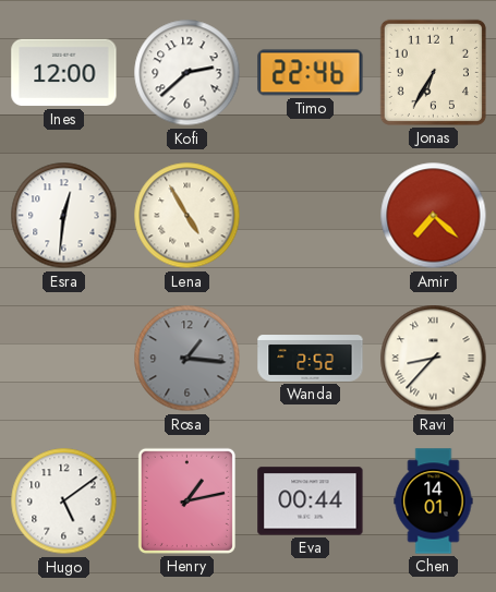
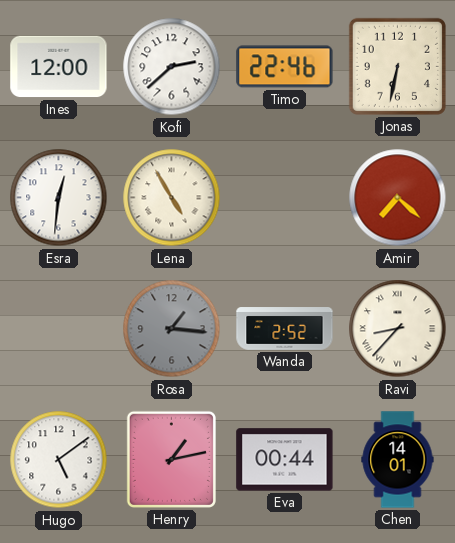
Jonas: 6:35 -> 6:32 (397, 66)
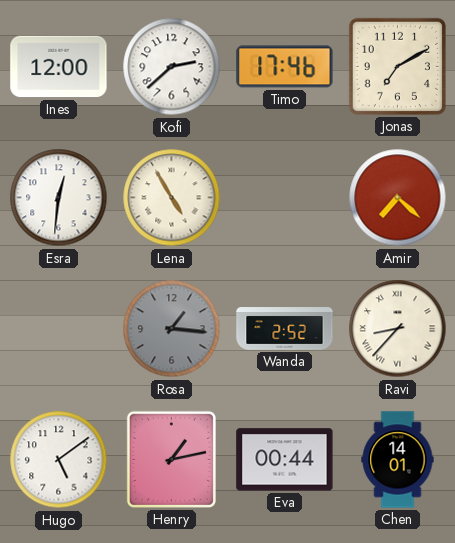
Timo: 22:46 -> 17:46 (285, 67)
Jonas: 6:32 -> 7:10 (397, 66)
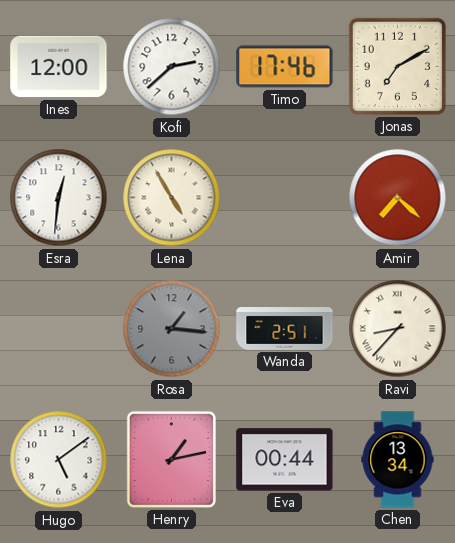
Wanda: 2:52 -> 2:51 (285, 329)
Chen: 14:01 -> 13:34 (398, 460)
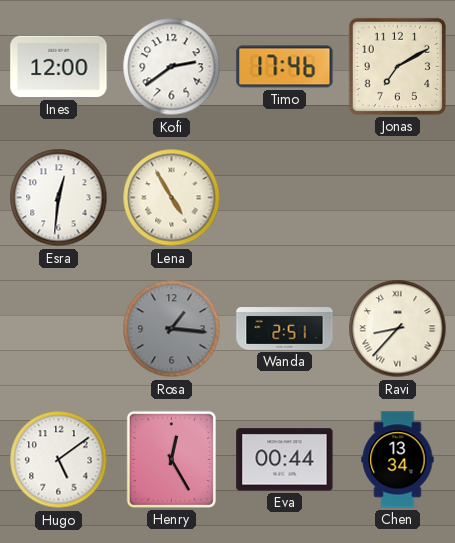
Kofi: 2:38 -> 2:39 (172, 67)
Amir: 7:22 -> none (398, 198)
Henry: 1:13 -> 12:25 (171, 459)
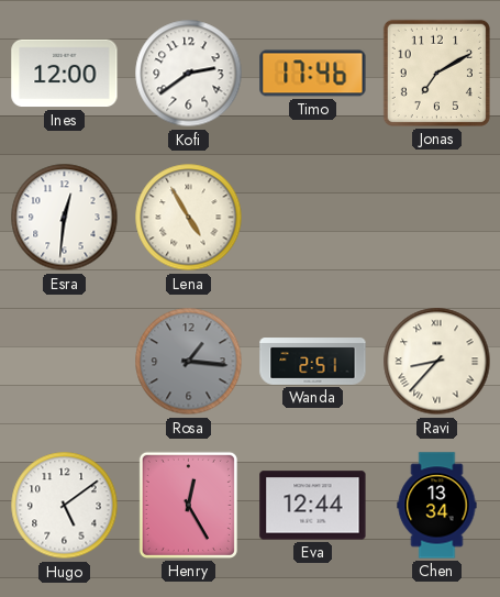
Eva: 00:44 -> 12:44 (313, 506)
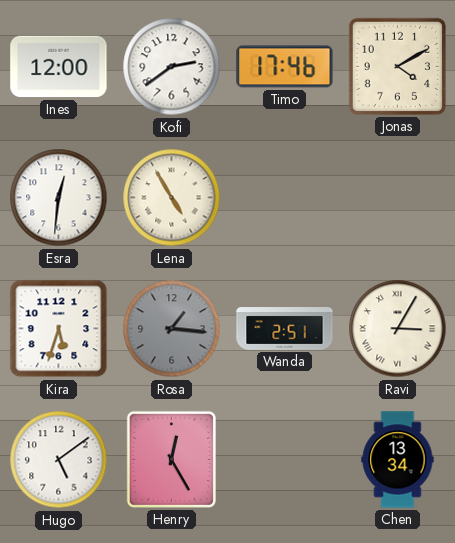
Jonas: 7:10 -> 4:10 (397, 66)
Kira: none -> 5:33 (59, 329)
Ravi: 8:37 -> 3:05 (398, 329)
Eva: 12:44 -> none (313, 506)
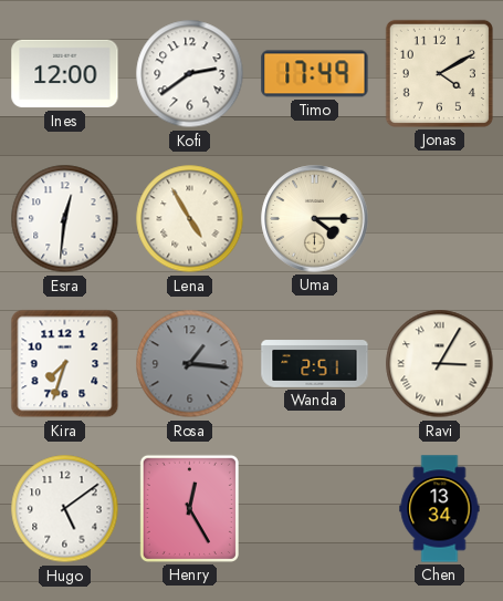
Timo: 17:46 -> 17:49 (315, 74)
Uma: none -> 4:15 (315, 219)
Kira: 5:33 -> 7:33 (65, 364)
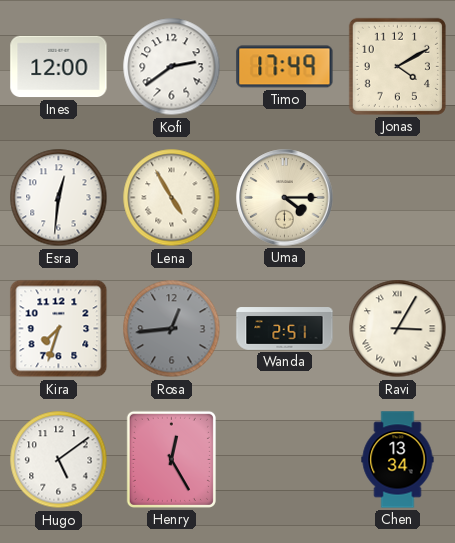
Rosa: 1:16 -> 12:44 (172, 329)
